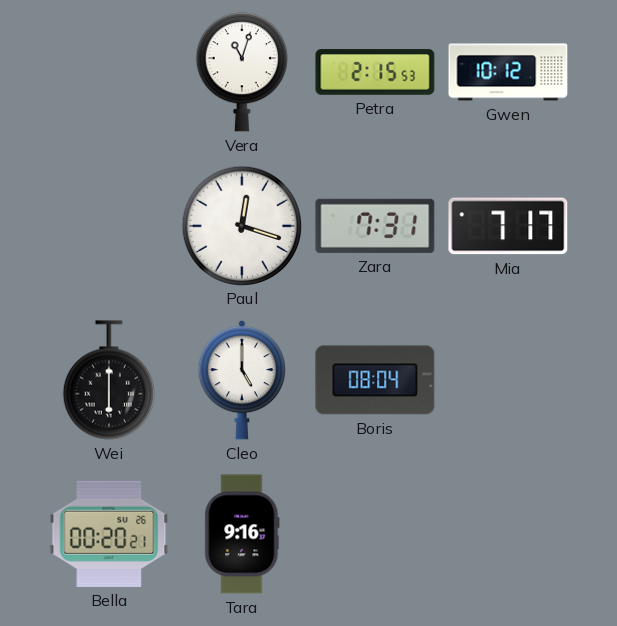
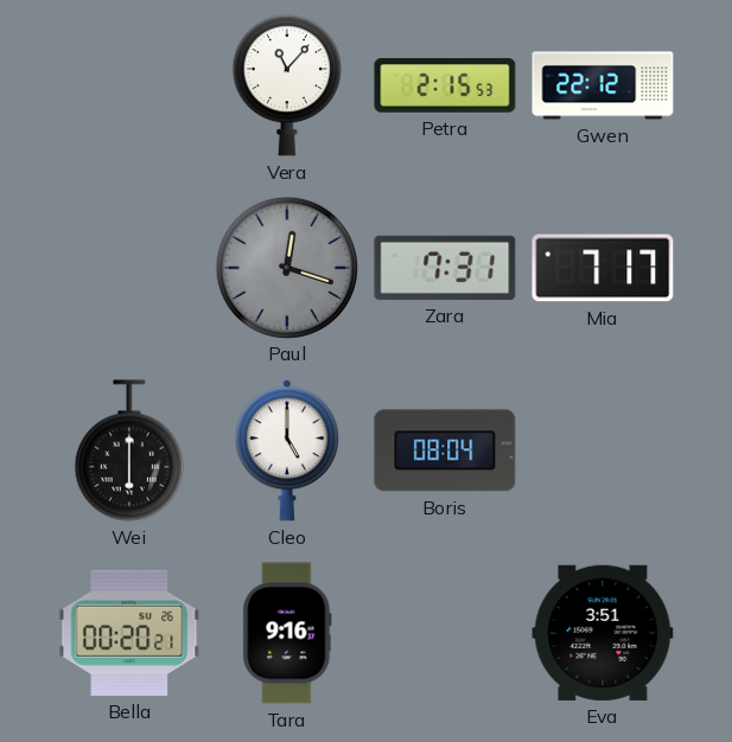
Vera: 11:03 -> 11:07 (287, 85)
Gwen: 10:12 -> 22:12 (603, 85)
Paul dial: white -> grey (286, 267)
Eva: none -> 3:51 (603, 633)
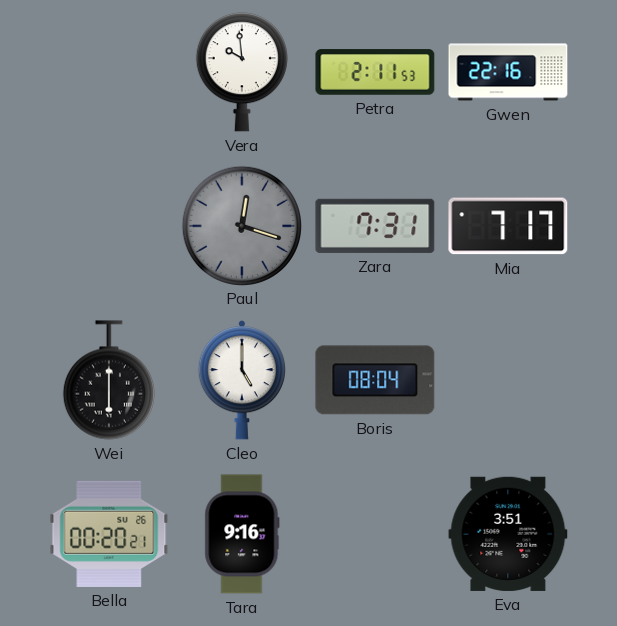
Vera: 11:07 -> 9:59 (242, 72)
Petra: 2:15 -> 2:11 (375, 72)
Gwen: 22:12 -> 22:16 (508, 72)
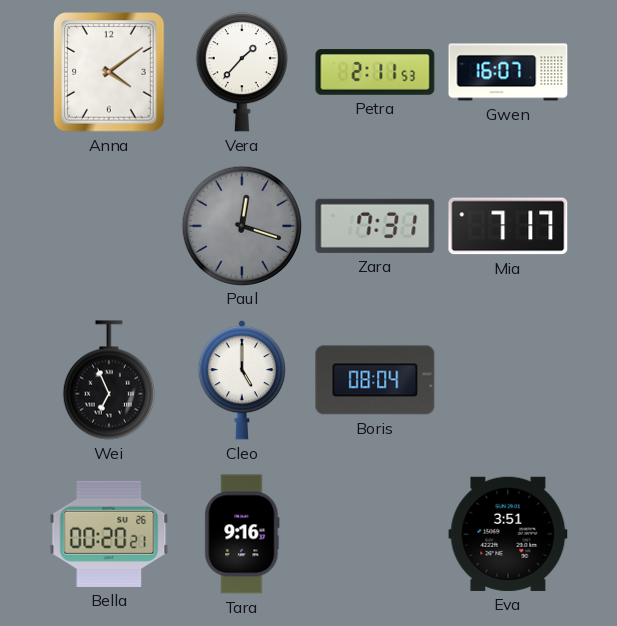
Anna: none -> 4:09 (109, 72)
Vera: 9:59 -> 1:37 (242, 72)
Gwen: 22:16 -> 16:07 (508, 72)
Wei: 6:00 -> 6:56 (109, 380)
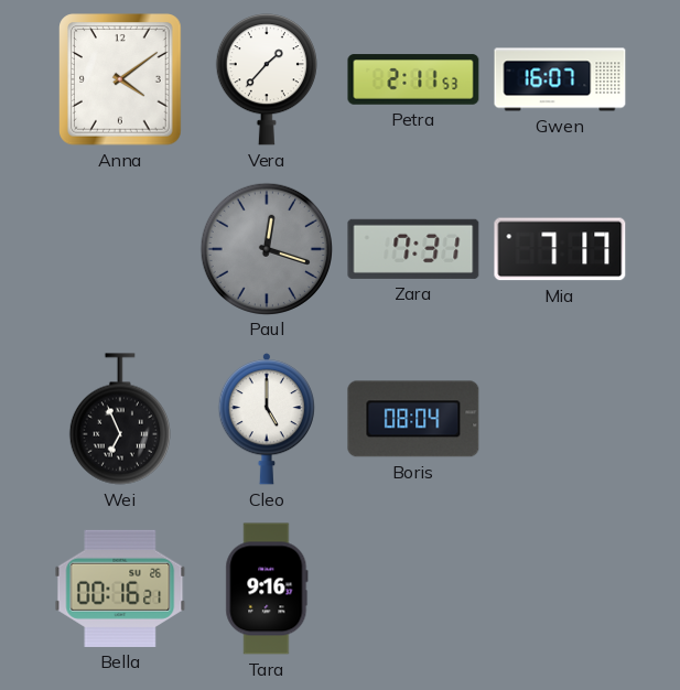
Bella: 00:20 -> 00:16 (120, 589)
Eva: 3:51 -> none (508, 534)
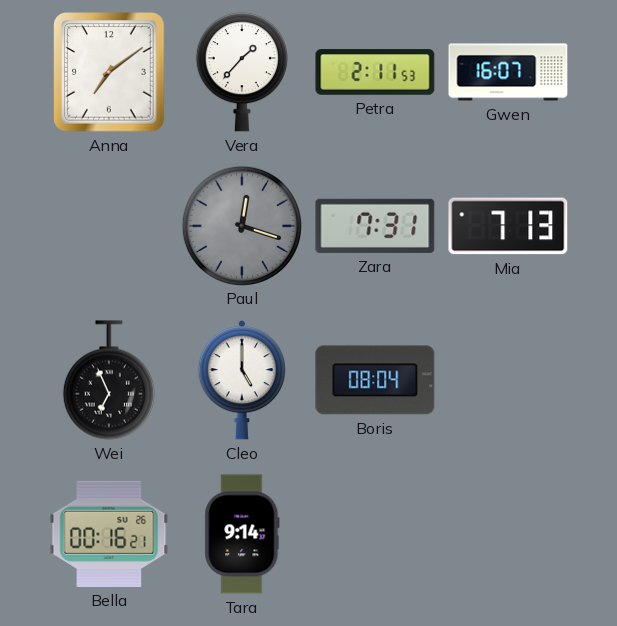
Anna: 4:09 -> 7:09 (109, 72)
Mia: 7:17 -> 7:13 (508, 226)
Tara: 9:16 -> 9:14 (242, 534)
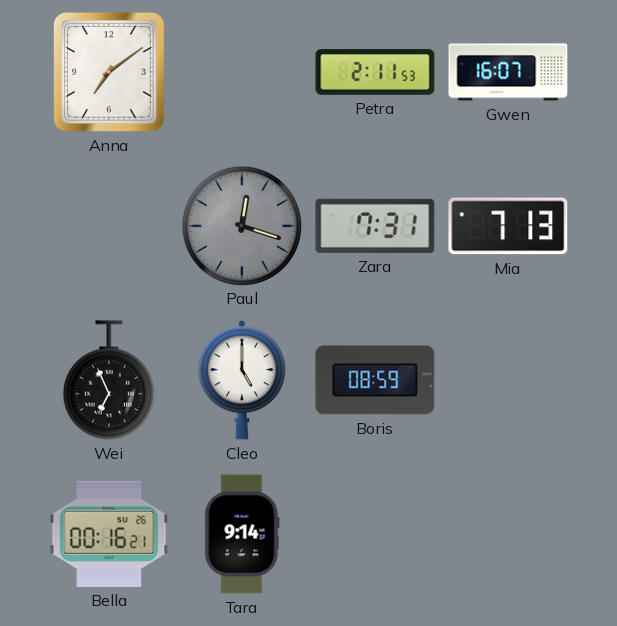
Vera: 1:37 -> none (242, 72)
Boris: 08:04 -> 08:59 (375, 380)
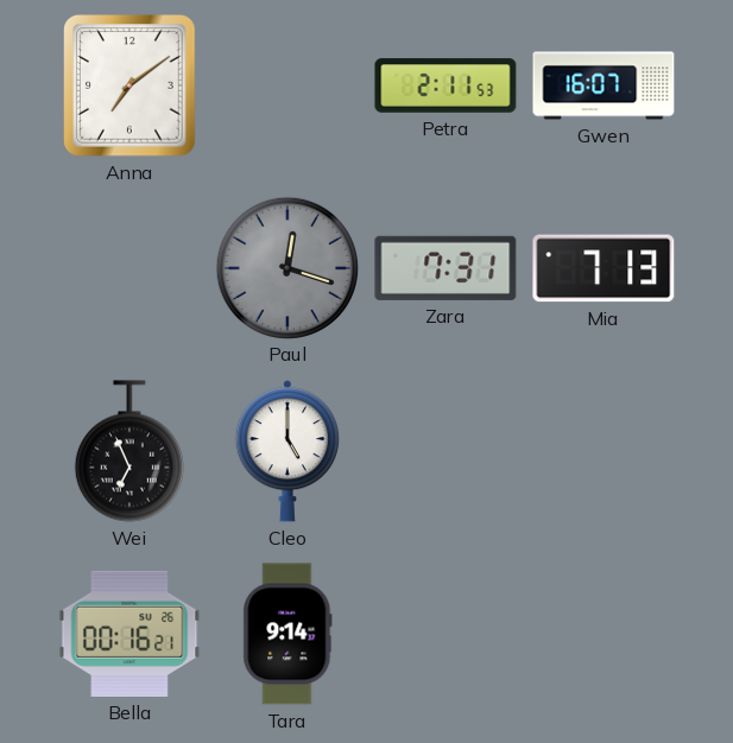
Boris: 08:59 -> none (375, 380)
